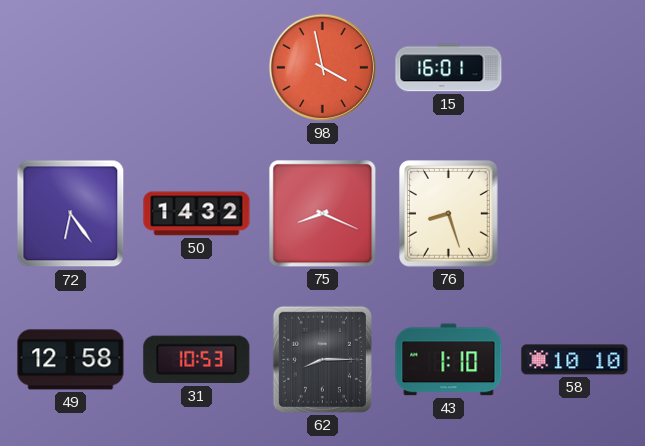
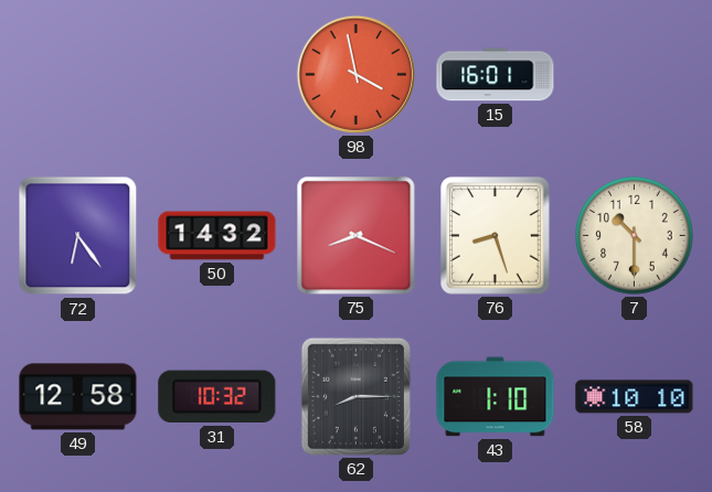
7: none -> 10:30 (635, 236)
31: 10:53 -> 10:32 (217, 397)
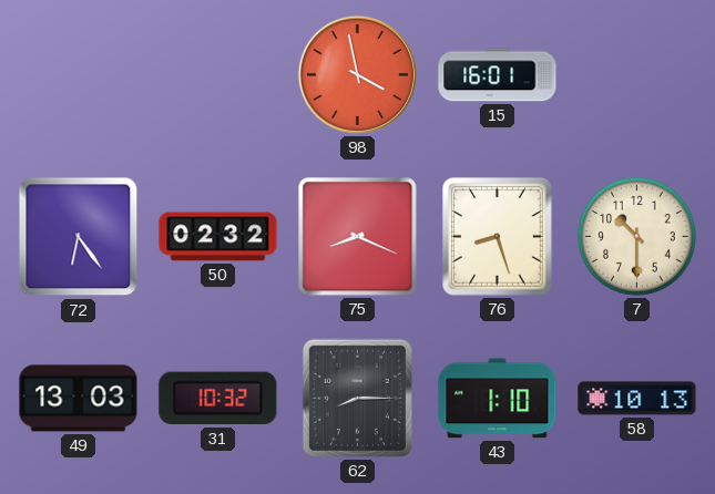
50: 14:32 -> 02:32 (218, 237)
49: 12:58 -> 13:03 (79, 399)
58: 10:10 -> 10:13 (637, 399)
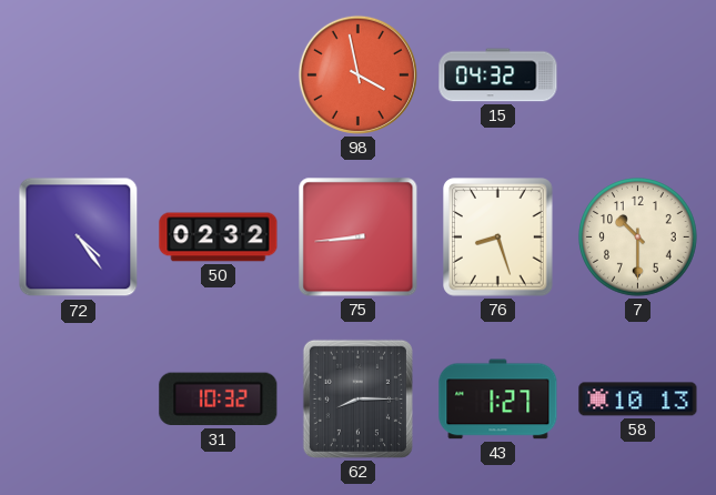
15: 16:01 -> 04:32 (498, 75)
72: 6:24 -> 4:24 (79, 238)
75: 8:19 -> 8:44 (359, 238)
49: 13:03 -> none (79, 399)
43: 1:10 -> 1:27 (498, 400)
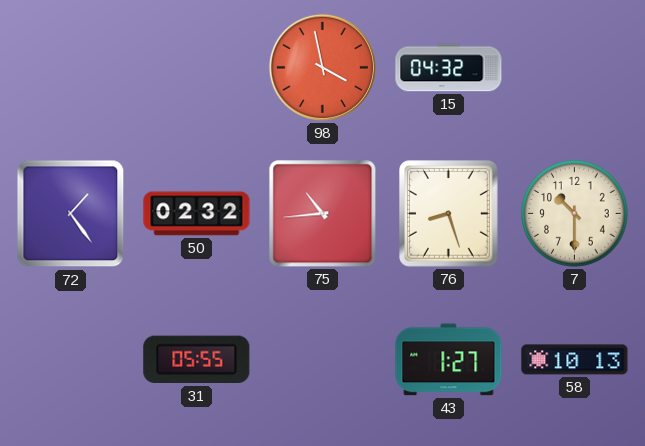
72: 4:24 -> 1:24 (71, 214)
75: 8:44 -> 10:44 (323, 214)
31: 10:32 -> 05:55 (197, 360)
62: 8:15 -> none (357, 398)
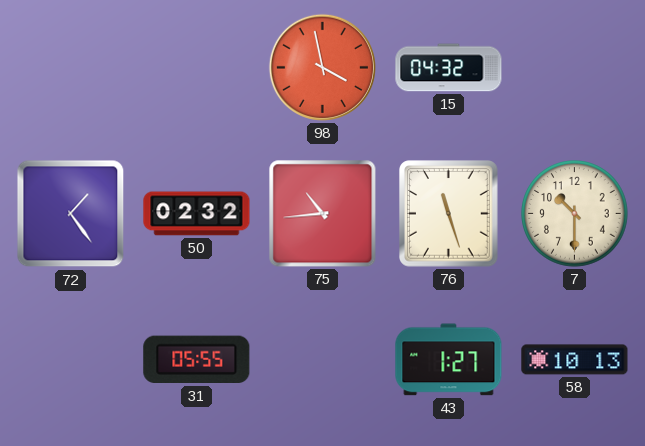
76: 8:27 -> 11:27 (449, 214)
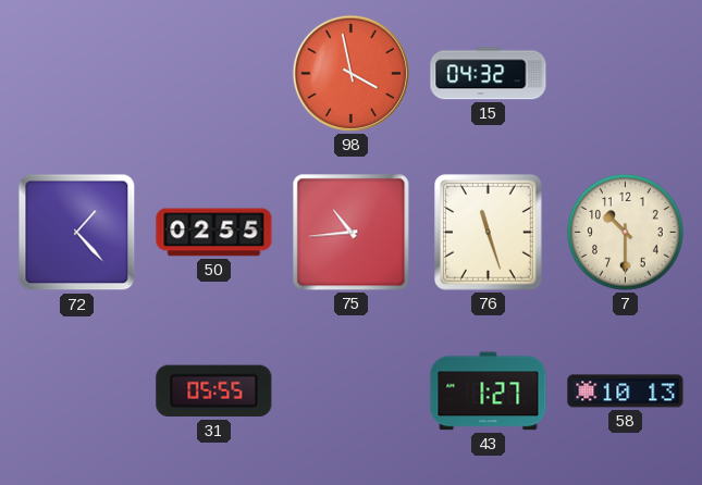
72: 1:24 -> 1:23 (77, 233)
50: 02:32 -> 02:55 (214, 233)
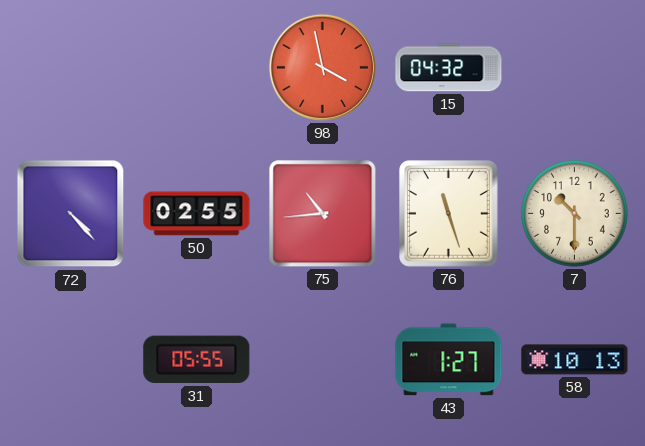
72: 1:23 -> 4:23 (71, 214)
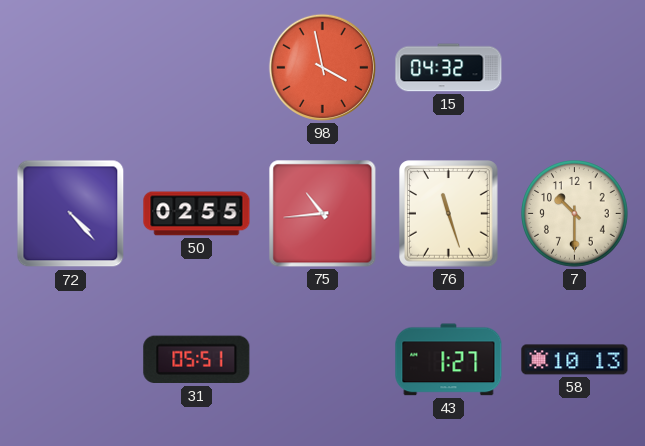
31: 05:55 -> 05:51 (197, 360)
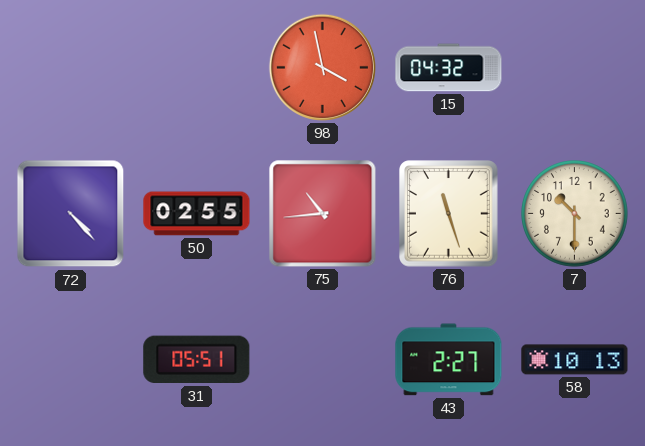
43: 1:27 -> 2:27 (449, 360)
